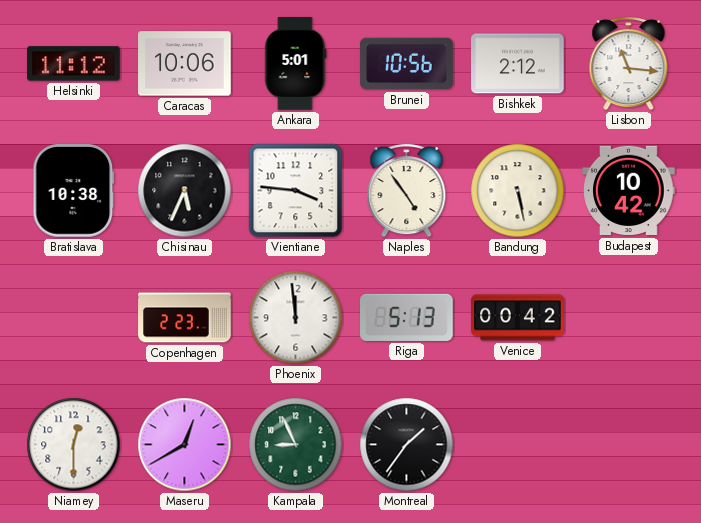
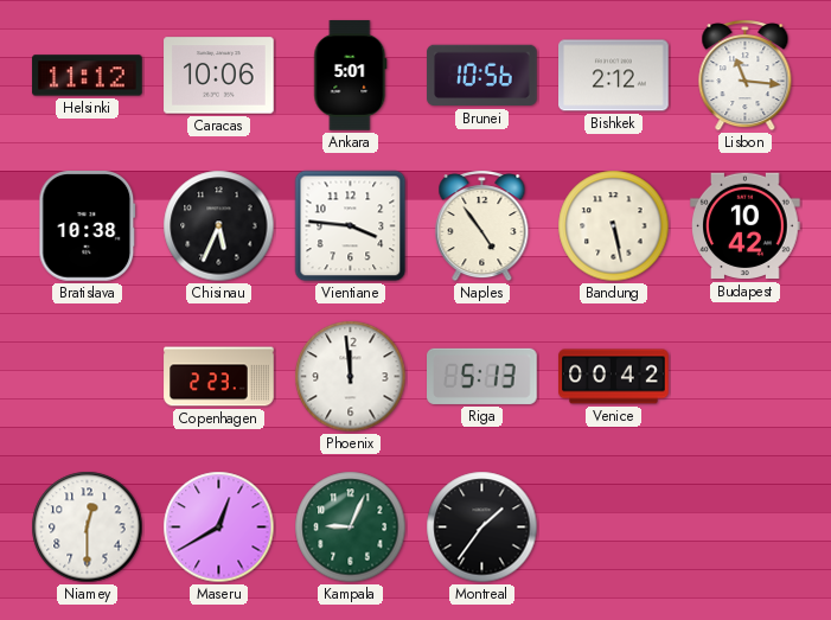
Kampala: 8:56 -> 9:04 (351, 528)
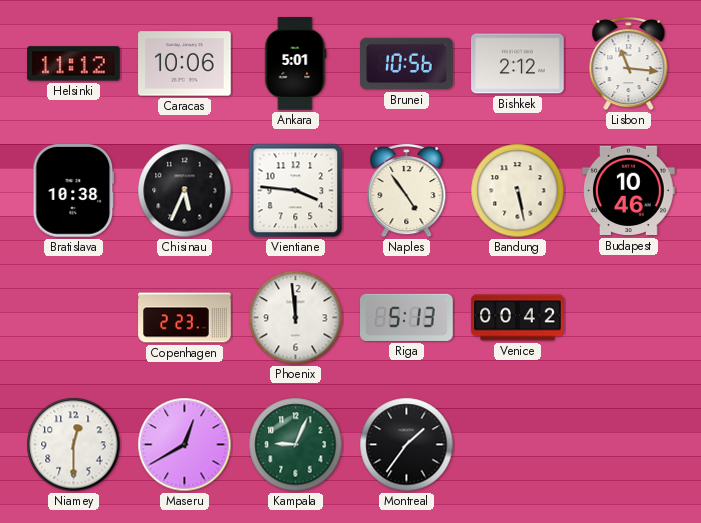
Budapest: 10:42 -> 10:46 (629, 191)
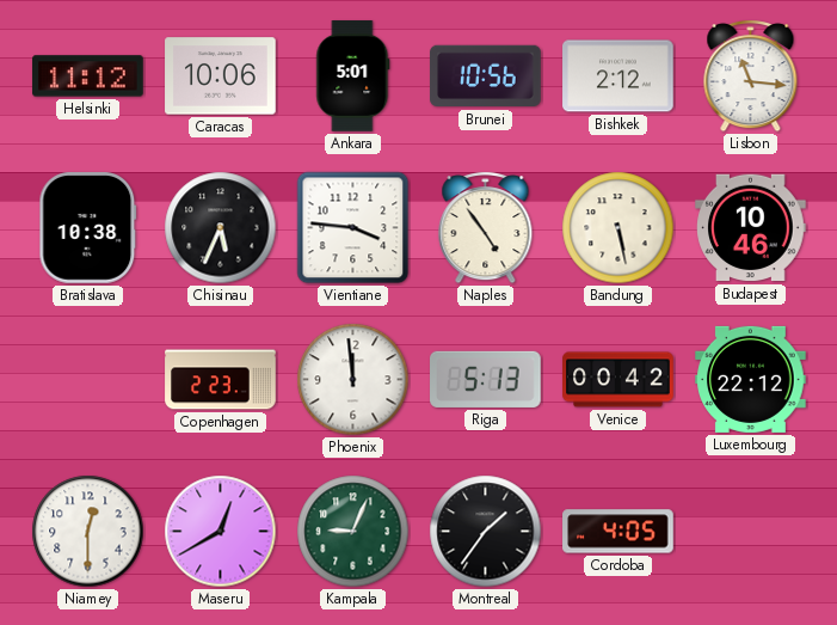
Luxembourg: none -> 22:12 (751, 379)
Cordoba: none -> 4:05 (618, 532)
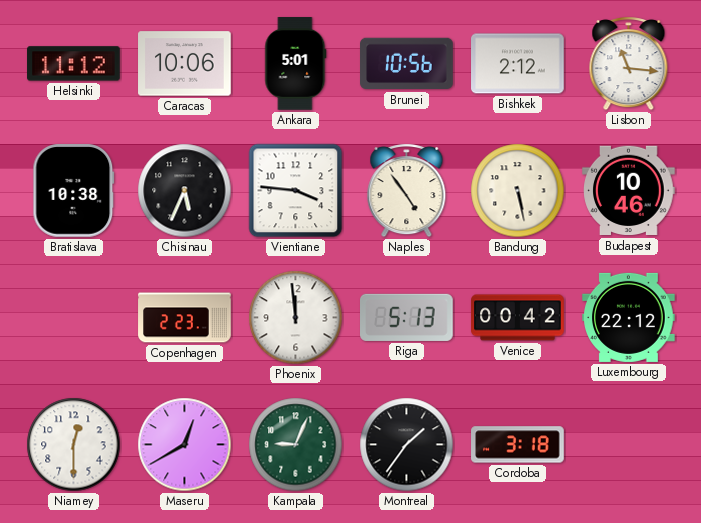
Cordoba: 4:05 -> 3:18 (518, 445)
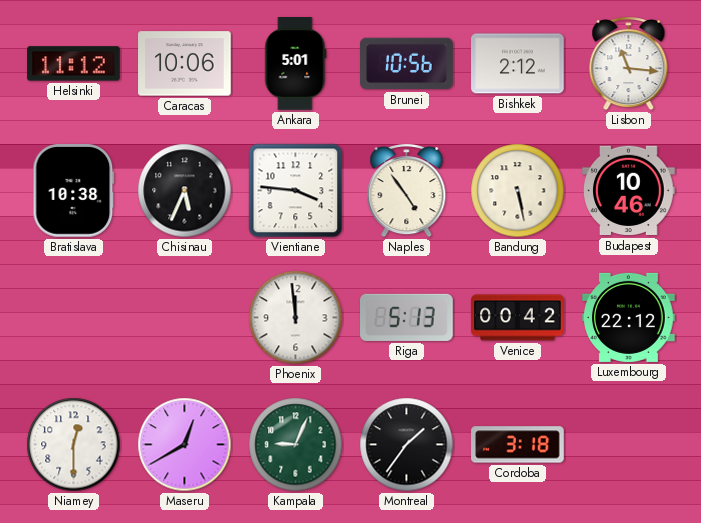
Copenhagen: 2:23 -> none (185, 318)
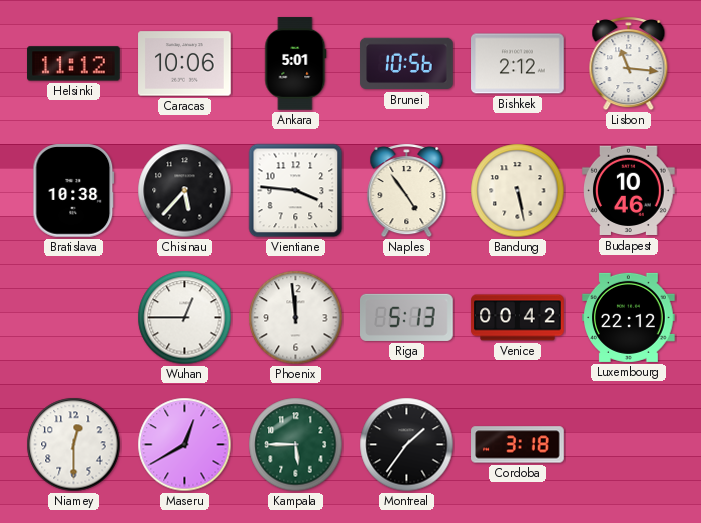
Chisinau: 5:34 -> 5:37 (185, 191)
Wuhan: none -> 12:45 (185, 318)
Kampala: 9:04 -> 5:45 (296, 445)
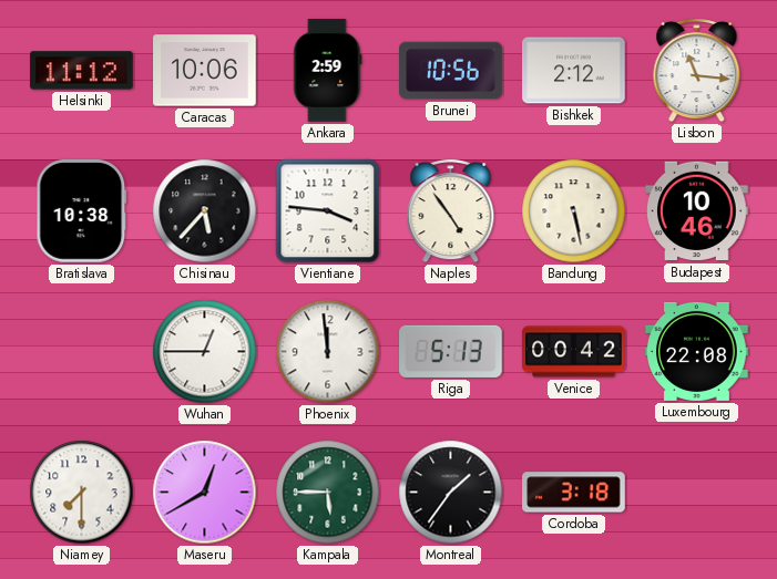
Ankara: 5:01 -> 2:59 (328, 71)
Luxembourg: 22:12 -> 22:08 (697, 351)
Niamey: 12:30 -> 7:30 (82, 493)
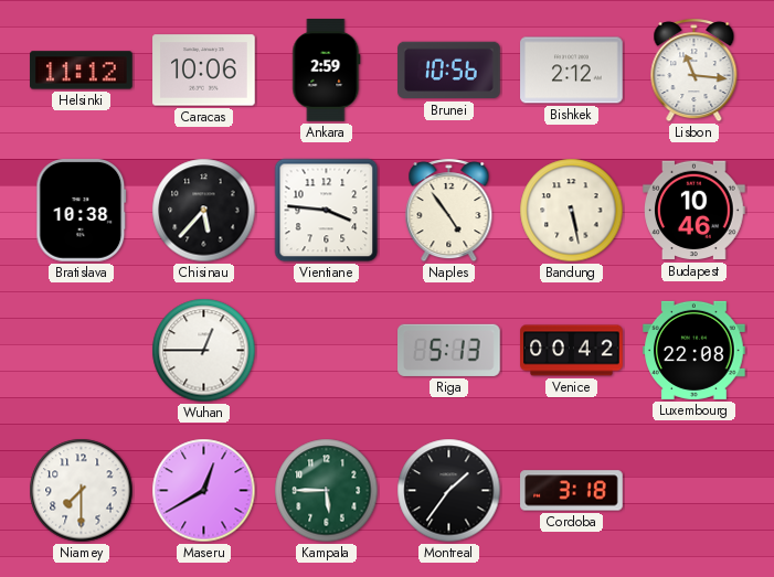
Phoenix: 11:59 -> none (328, 352)
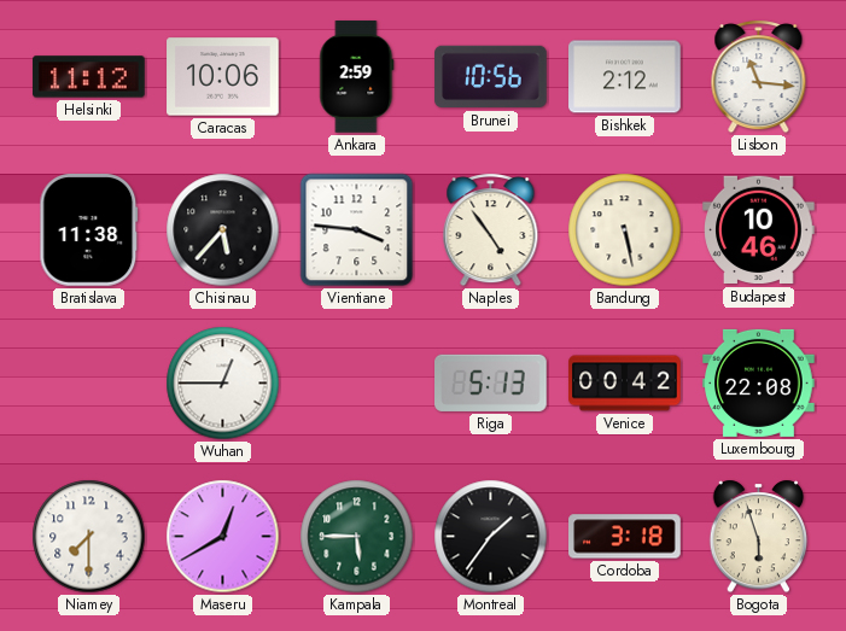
Bratislava: 10:38 -> 11:38 (89, 230)
Bogota: none -> 5:57 (759, 537)
